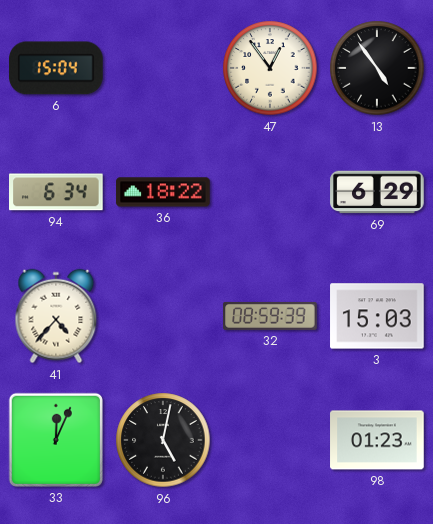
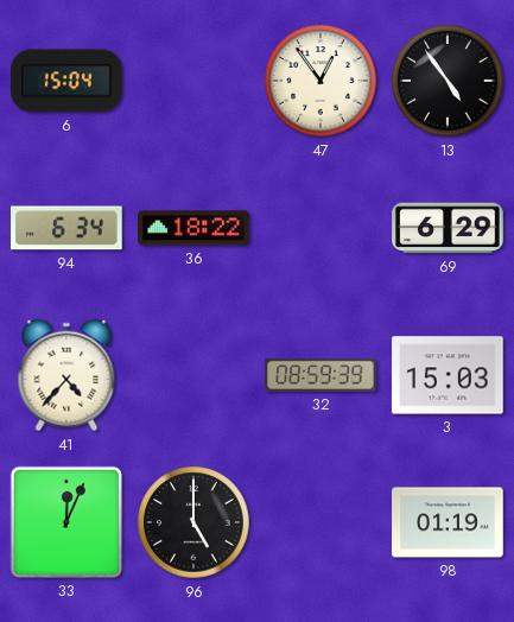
96: 5:02 -> 5:00 (193, 522)
98: 01:23 -> 01:19 (448, 522)
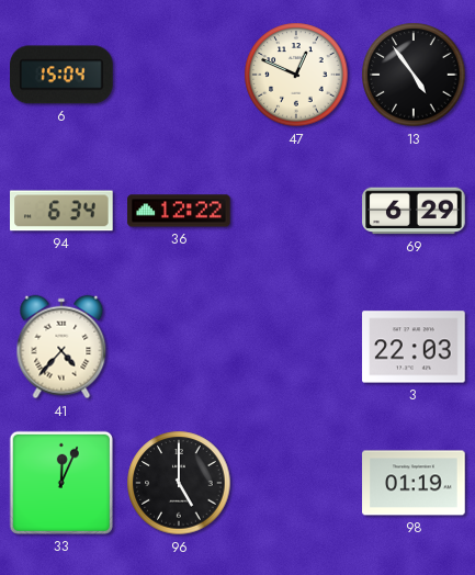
47: 12:54 -> 12:49 (296, 75)
36: 18:22 -> 12:22 (179, 211)
32: 08:59 -> none (321, 375)
3: 15:03 -> 22:03 (414, 347)
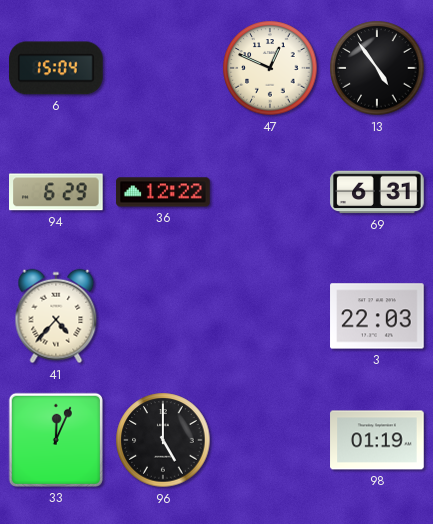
94: 6:34 -> 6:29 (57, 192)
69: 6:29 -> 6:31 (377, 192)
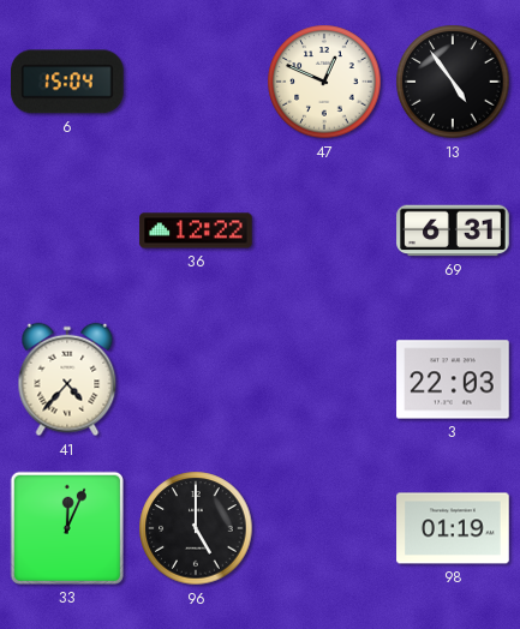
94: 6:29 -> none (57, 192)
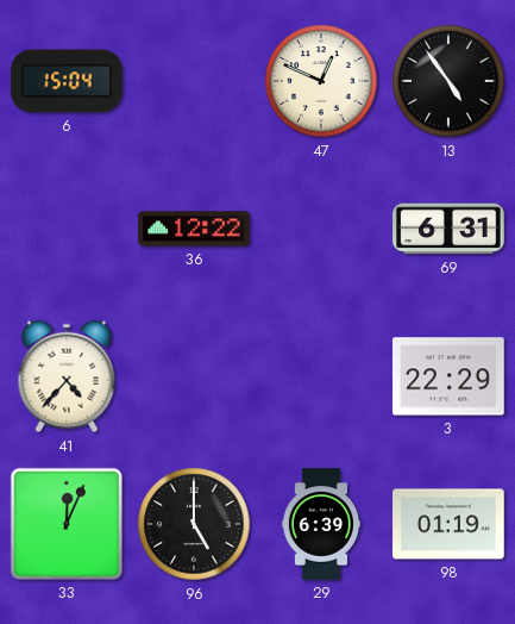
3: 22:03 -> 22:29 (448, 376)
29: none -> 6:39 (320, 524)
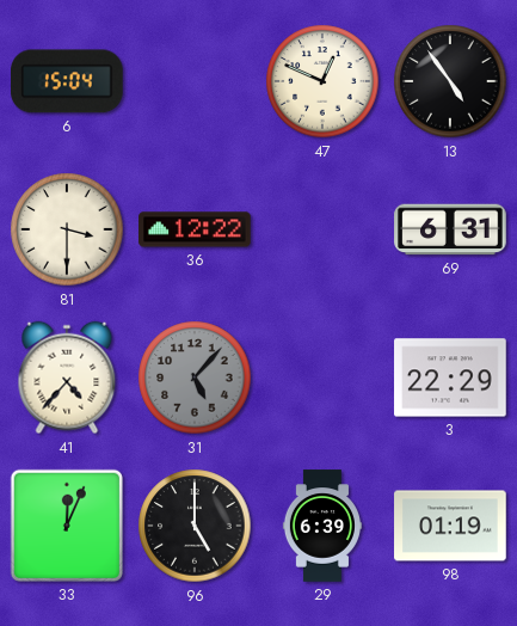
81: none -> 3:30 (67, 229)
31: none -> 5:07 (195, 378)
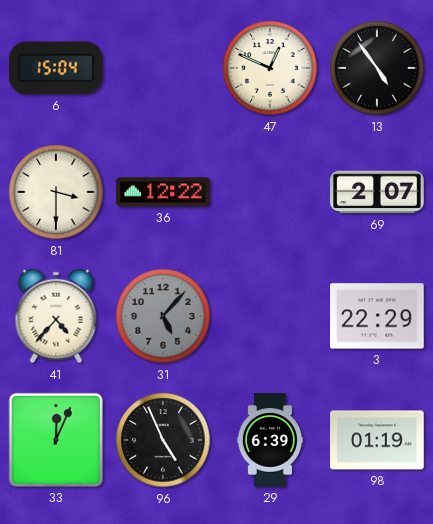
69: 6:31 -> 2:07 (377, 192)
96: 5:00 -> 4:56 (163, 440)
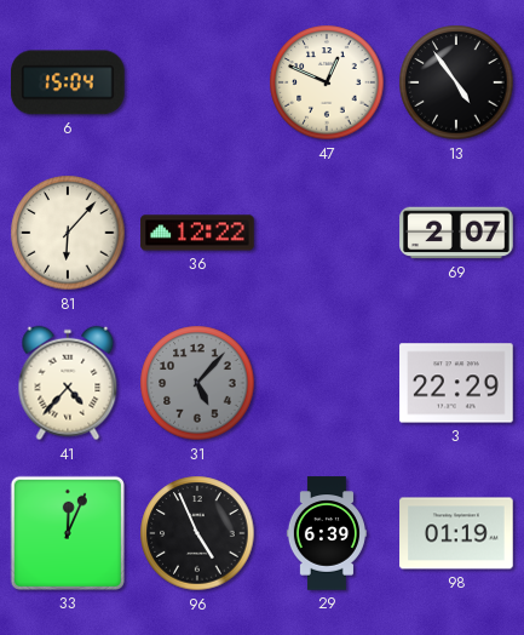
81: 3:30 -> 6:07 (68, 233)
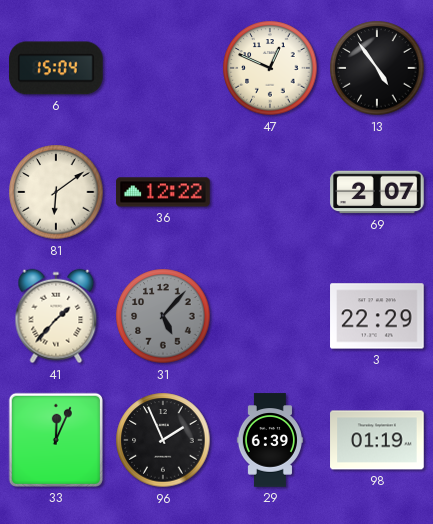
81: 6:07 -> 6:09 (56, 192)
41: 4:37 -> 1:37 (56, 316)
96: 4:56 -> 1:56 (163, 440)
